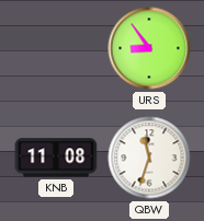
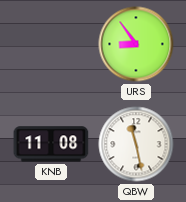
QBW: 11:33 -> 11:28 (136, 144)
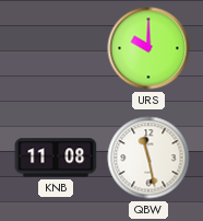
URS: 8:54 -> 10:00 (148, 48)
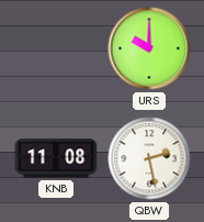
QBW: 11:28 -> 2:28 (149, 158)
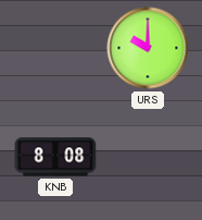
KNB: 11:08 -> 8:08 (55, 157)
QBW: 2:28 -> none (149, 158)
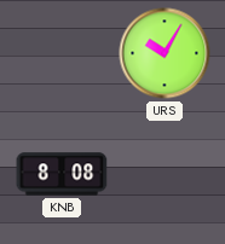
URS: 10:00 -> 10:05 (165, 53)
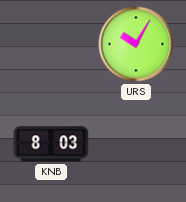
KNB: 8:08 -> 8:03 (51, 144)
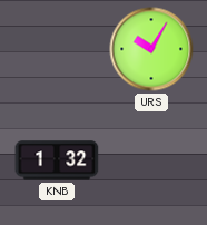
KNB: 8:03 -> 1:32 (57, 160)
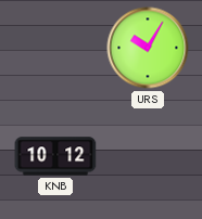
KNB: 1:32 -> 10:12 (55, 156)
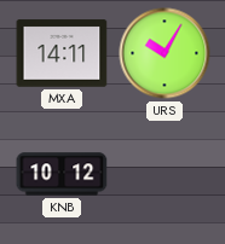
MXA: none -> 14:11 (62, 53)
